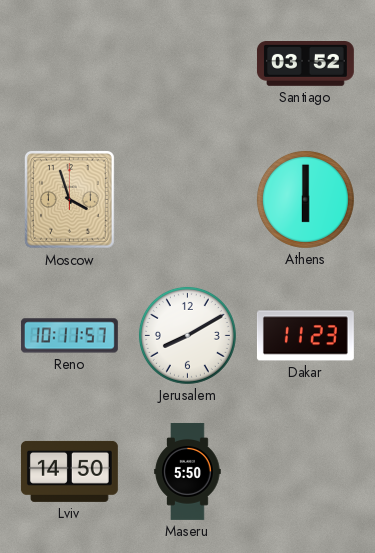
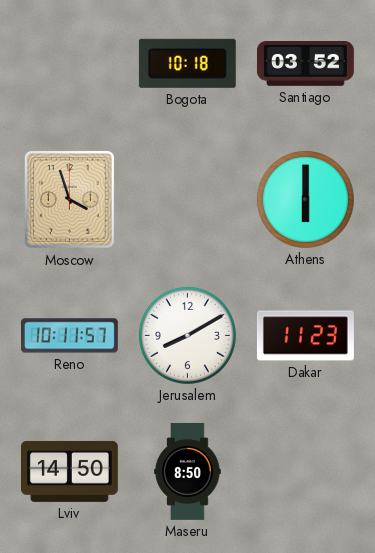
Bogota: none -> 10:18 (187, 63)
Maseru: 5:50 -> 8:50 (188, 472)
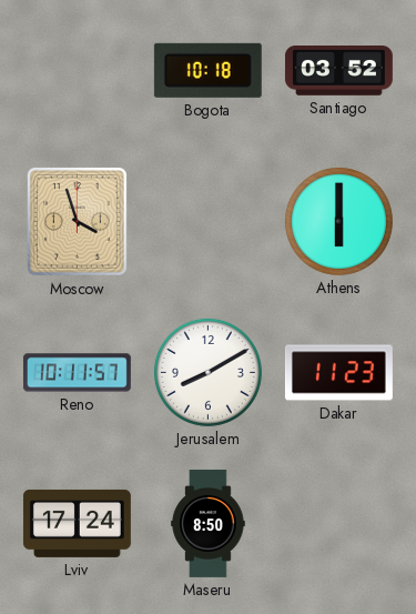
Lviv: 14:50 -> 17:24 (77, 523)
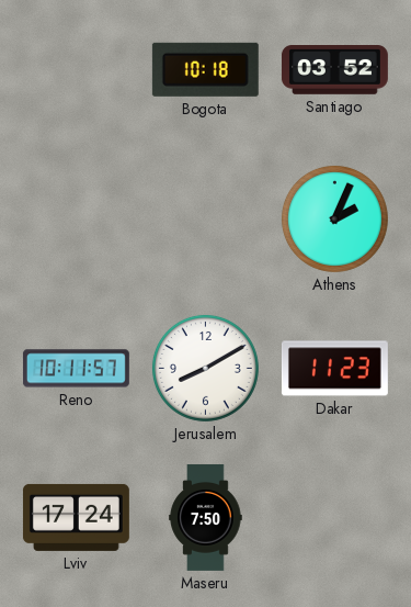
Moscow: 3:57 -> none (77, 221)
Athens: 6:00 -> 2:04 (334, 218)
Maseru: 8:50 -> 7:50 (206, 518)
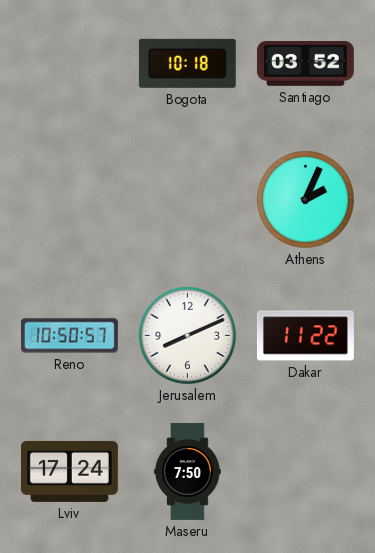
Reno: 10:11 -> 10:50 (69, 336)
Jerusalem: 8:10 -> 8:11 (187, 335)
Dakar: 11:23 -> 11:22 (305, 336)
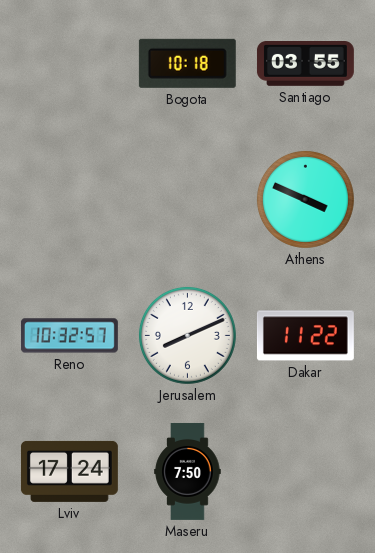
Santiago: 03:52 -> 03:55 (305, 64)
Athens: 2:04 -> 3:49 (305, 199)
Reno: 10:50 -> 10:32 (69, 336)
